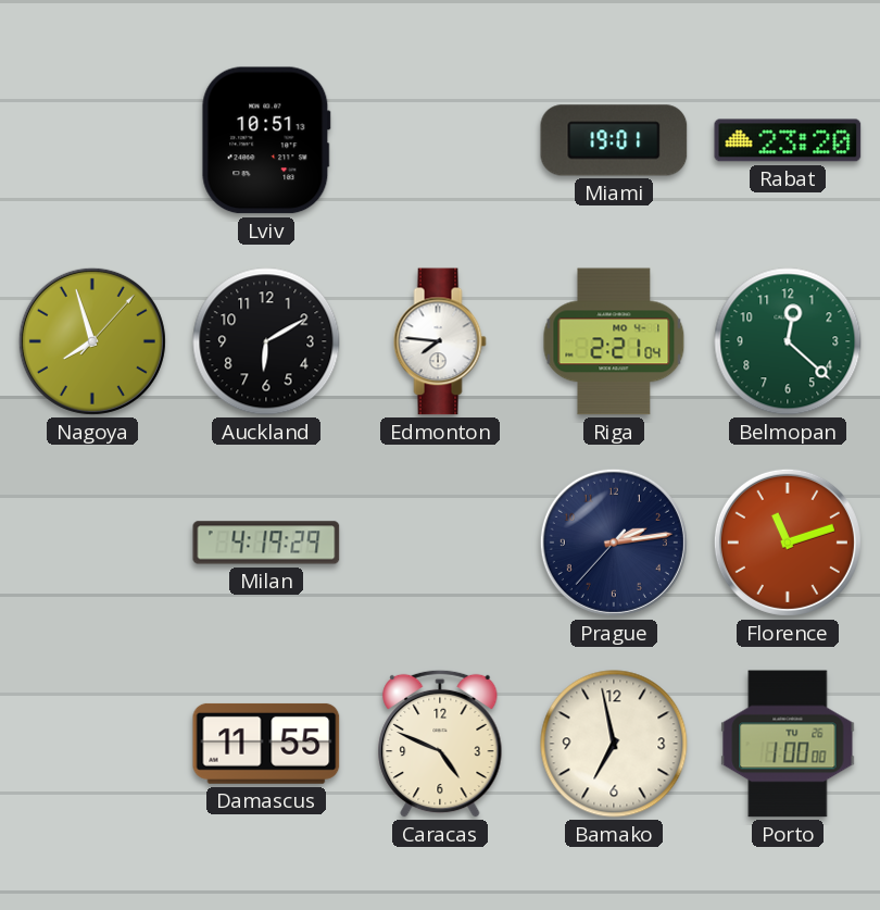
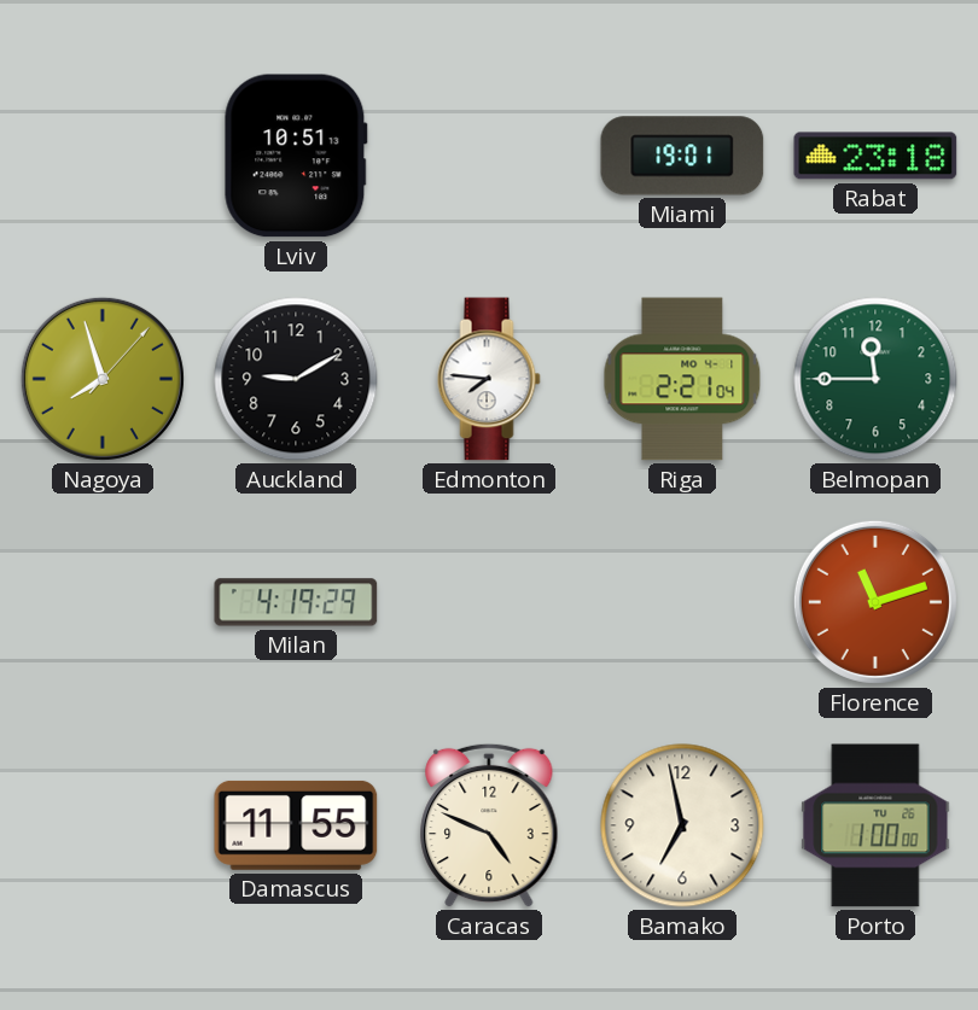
Rabat: 23:20 -> 23:18 (875, 156)
Auckland: 6:10 -> 9:10 (296, 379)
Belmopan: 12:22 -> 11:45 (875, 379)
Prague: 2:13 -> none (614, 543)
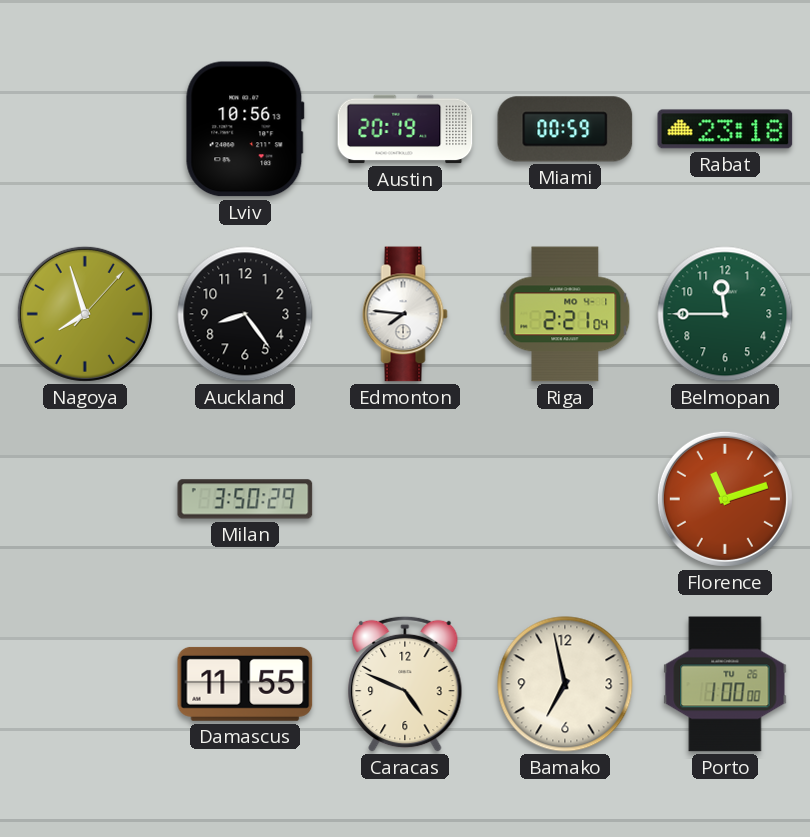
Lviv: 10:51 -> 10:56 (245, 129)
Austin: none -> 20:19 (405, 129)
Miami: 19:01 -> 00:59 (565, 129)
Auckland: 9:10 -> 8:24 (245, 314)
Milan: 4:19 -> 3:50 (245, 499)
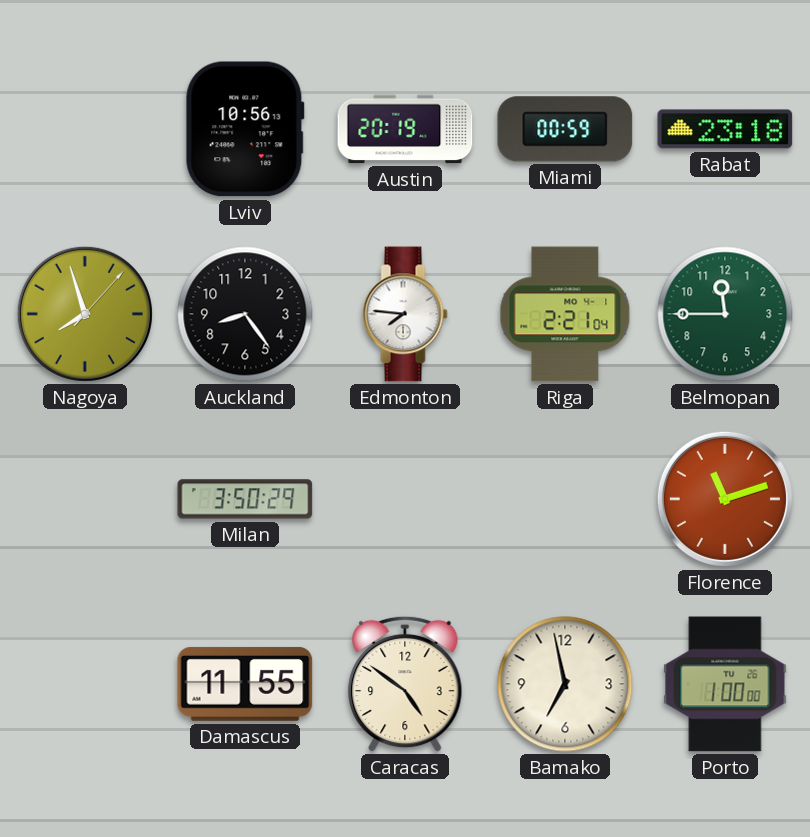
Caracas: 4:49 -> 4:51 (405, 684)
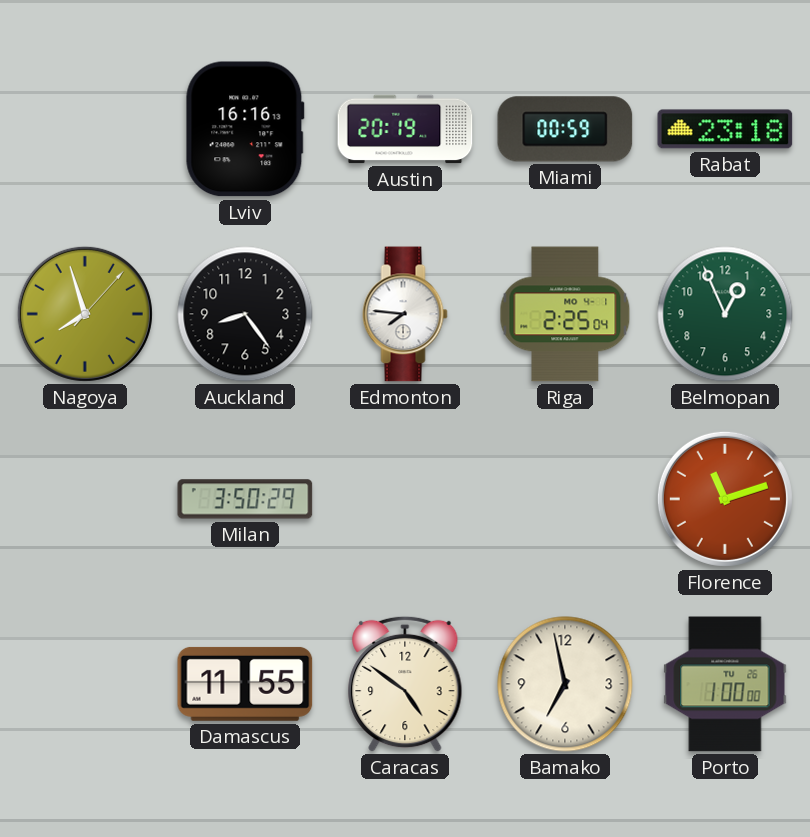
Lviv: 10:56 -> 16:16 (245, 129)
Riga: 2:21 -> 2:25 (565, 314)
Belmopan: 11:45 -> 12:56 (725, 314)
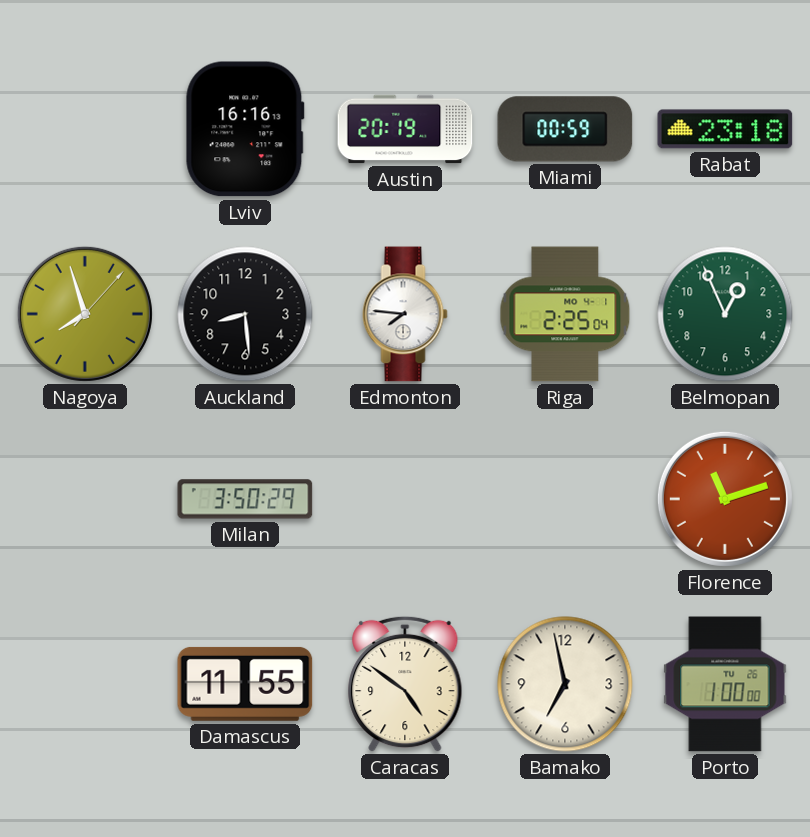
Auckland: 8:24 -> 8:29 (245, 314)
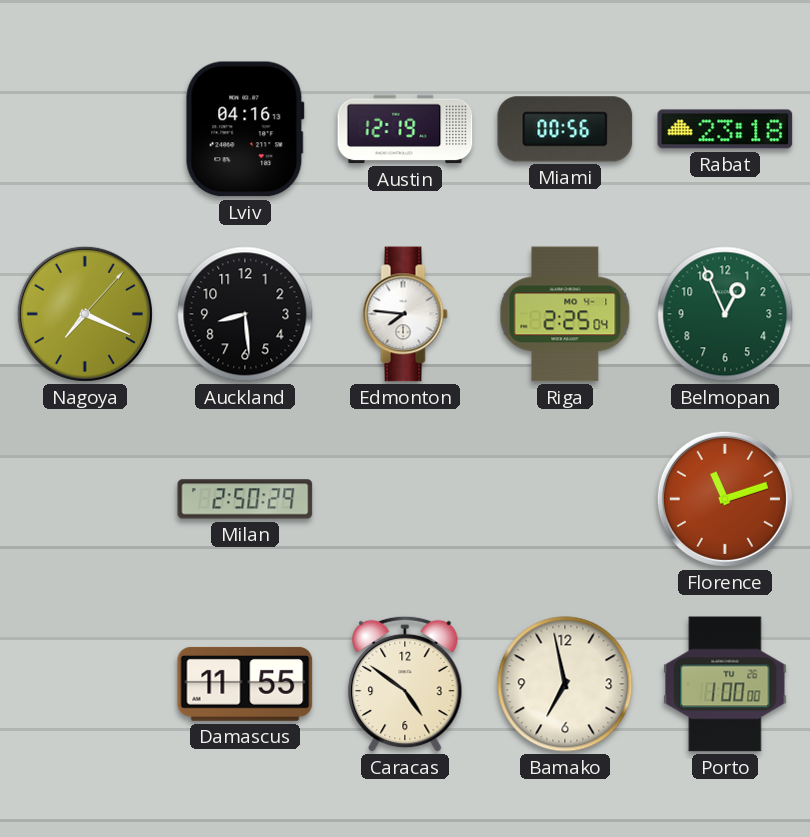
Lviv: 16:16 -> 04:16 (245, 129)
Austin: 20:19 -> 12:19 (405, 129)
Miami: 00:59 -> 00:56 (565, 129)
Nagoya: 7:57 -> 7:19 (85, 314)
Milan: 3:50 -> 2:50 (245, 499)
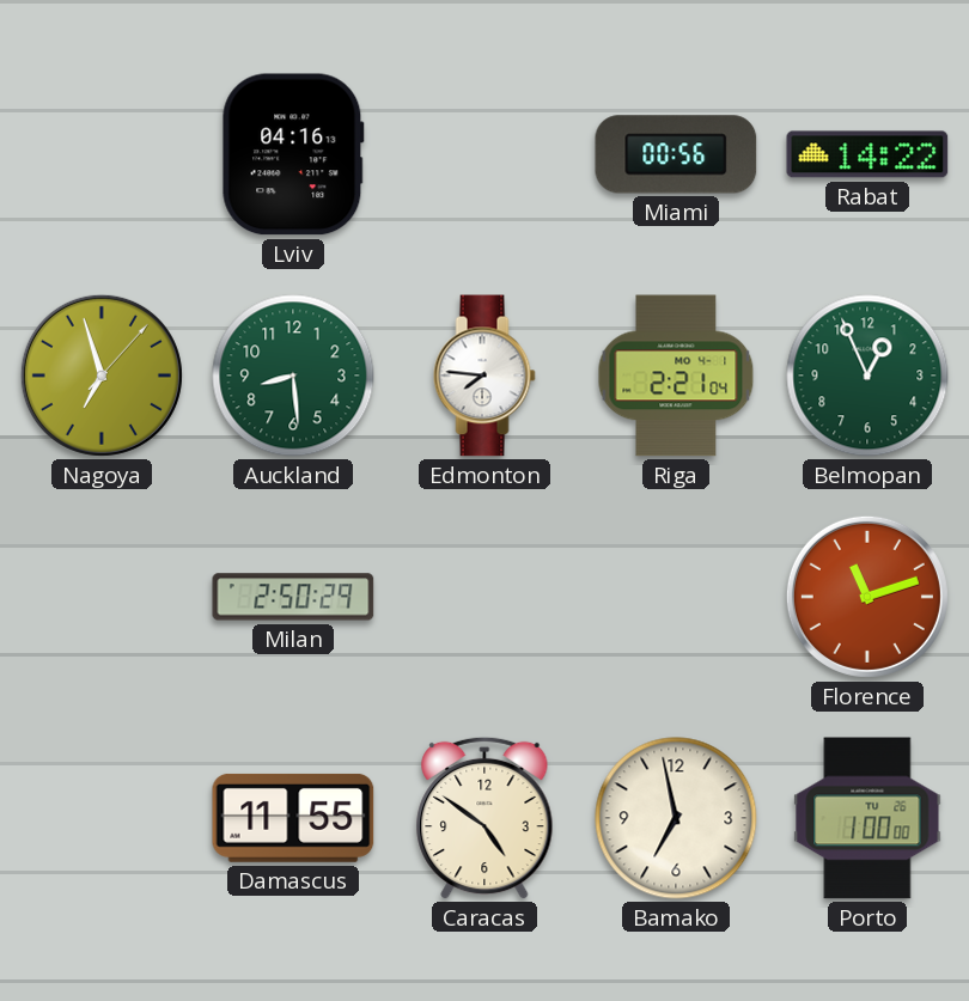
Austin: 12:19 -> none (405, 129)
Rabat: 23:18 -> 14:22 (867, 154)
Nagoya: 7:19 -> 6:57 (102, 376)
Auckland dial: black -> green (293, 376)
Riga: 2:25 -> 2:21 (676, 376)
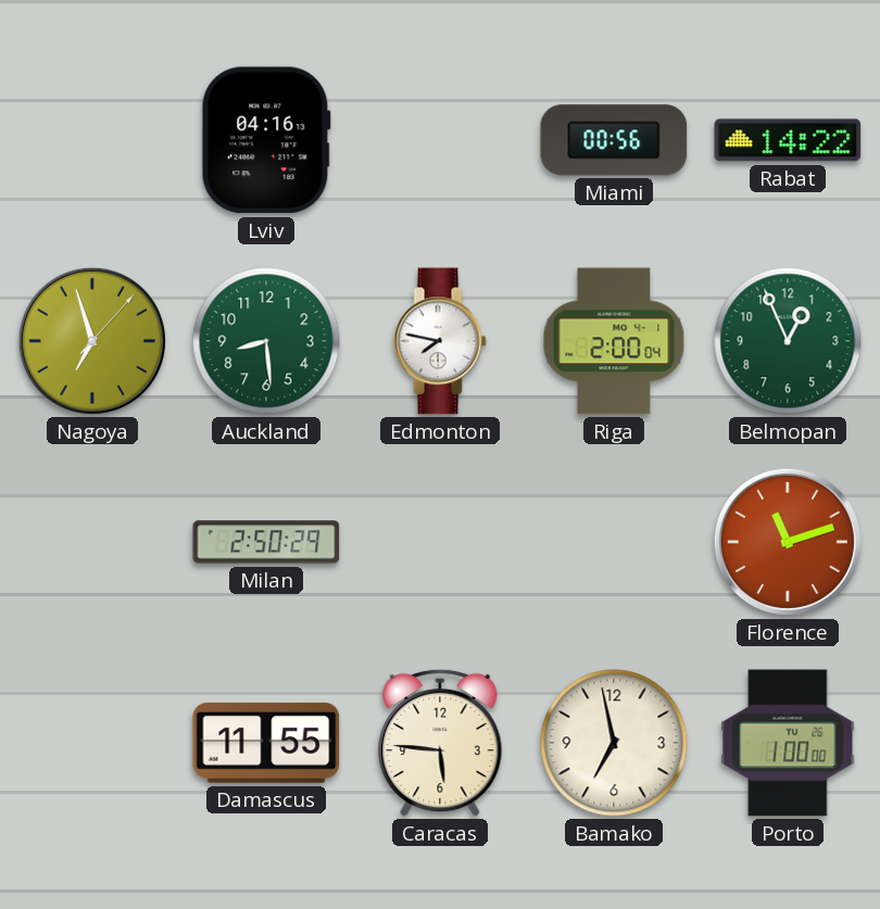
Edmonton: 7:46 -> 7:47 (440, 341)
Riga: 2:21 -> 2:00 (614, 341)
Caracas: 4:51 -> 5:46 (440, 743)
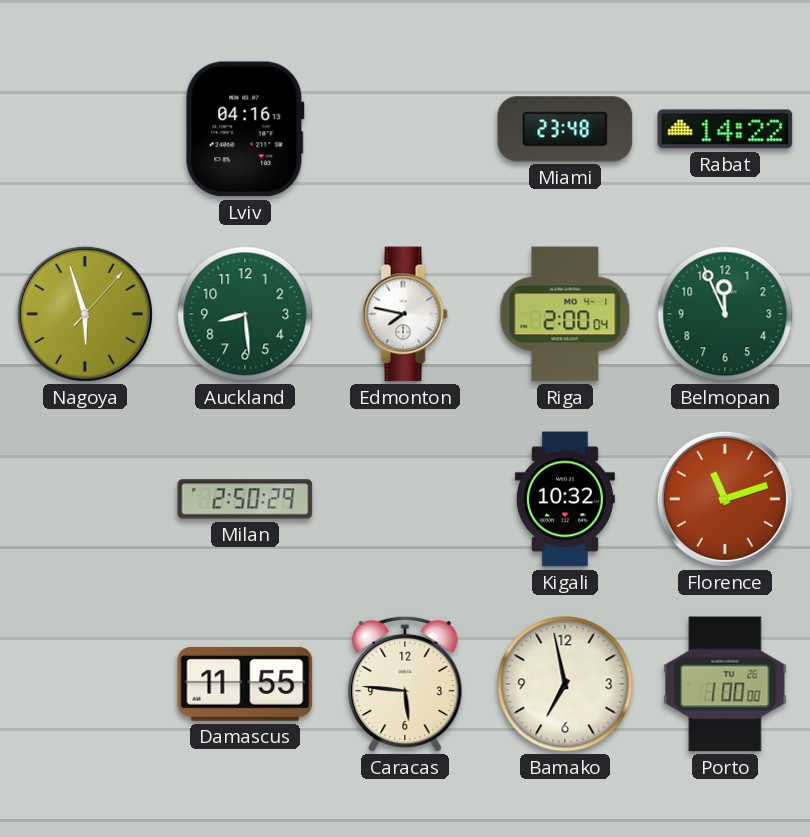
Miami: 00:56 -> 23:48 (565, 129)
Nagoya: 6:57 -> 5:57 (85, 314)
Belmopan: 12:56 -> 11:56 (725, 314)
Kigali: none -> 10:32 (565, 499)
